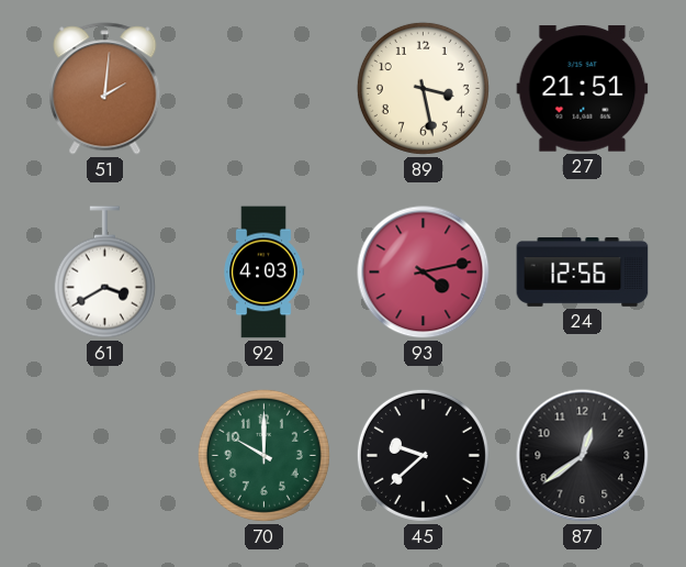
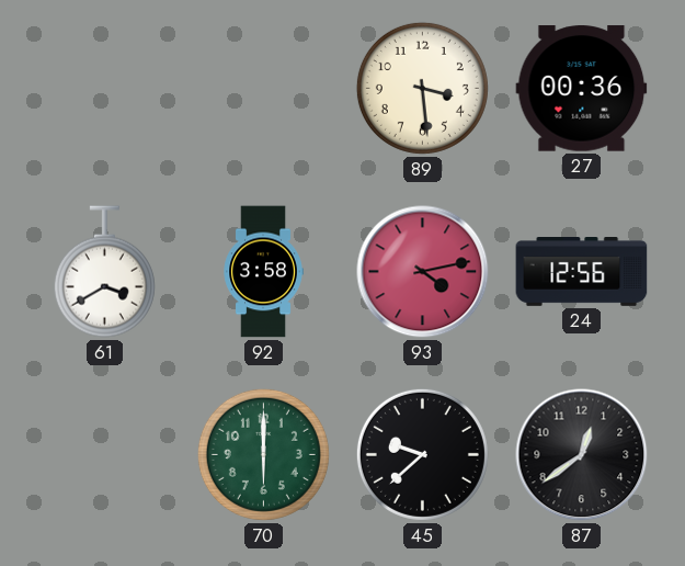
51: 2:01 -> none (105, 89)
89: 3:28 -> 3:29 (422, 88)
27: 21:51 -> 00:36 (582, 89)
92: 4:03 -> 3:58 (263, 272)
70: 10:00 -> 6:00 (263, 454)
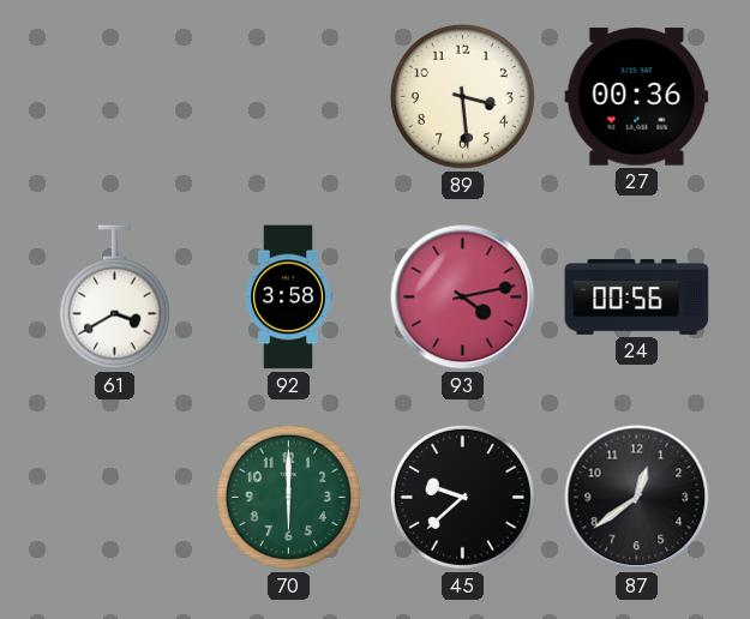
24: 12:56 -> 00:56 (637, 298)
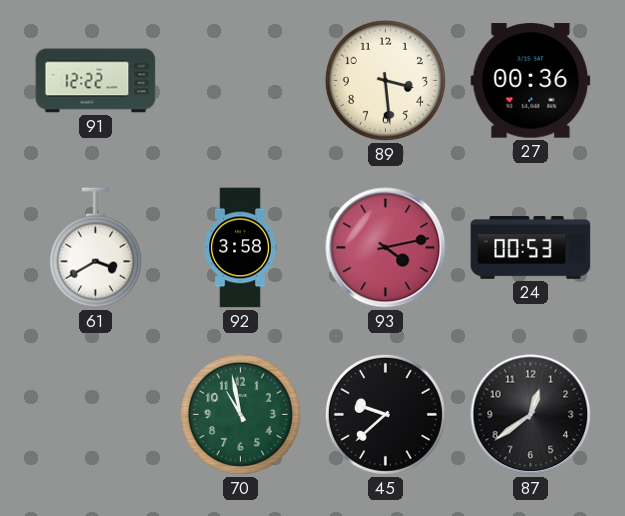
91: none -> 12:22 (96, 81)
24: 00:56 -> 00:53 (531, 248)
70: 6:00 -> 10:58 (240, 414)
